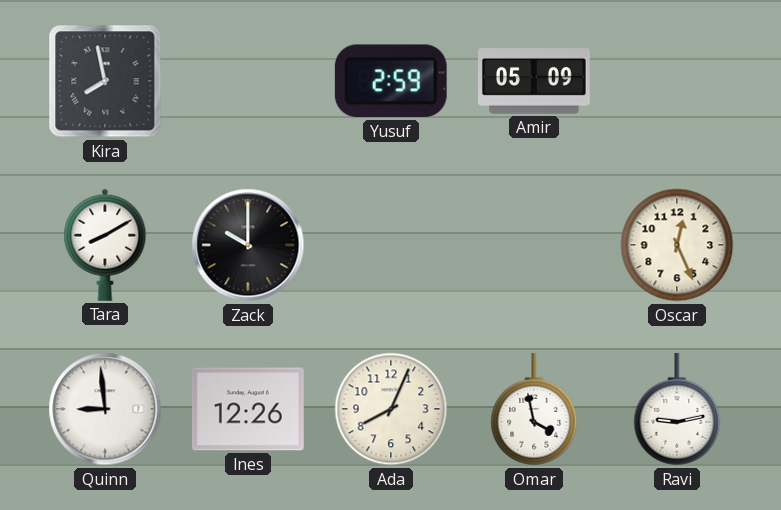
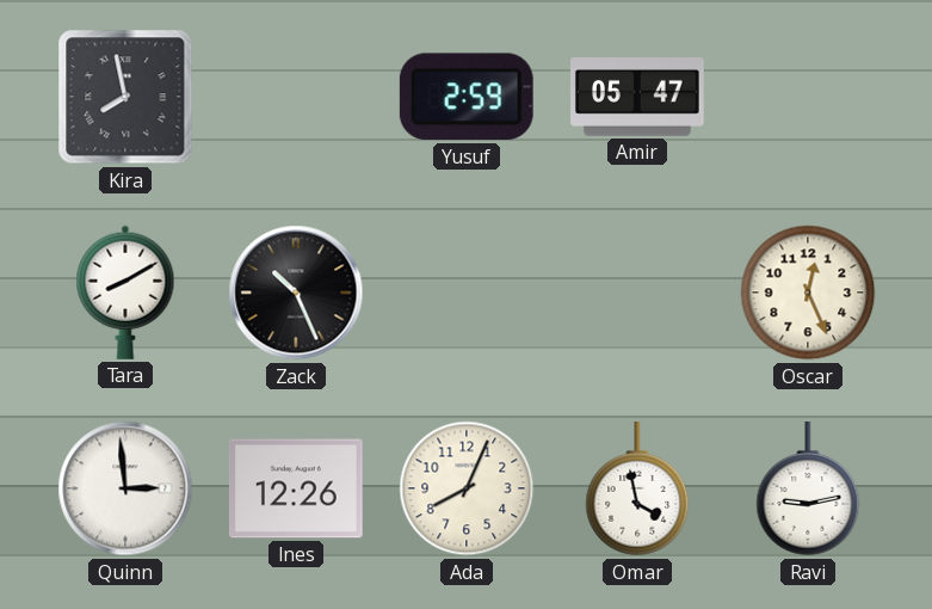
Amir: 05:09 -> 05:47 (638, 98)
Zack: 10:00 -> 10:26 (296, 293)
Quinn: 8:59 -> 2:59 (125, 488)
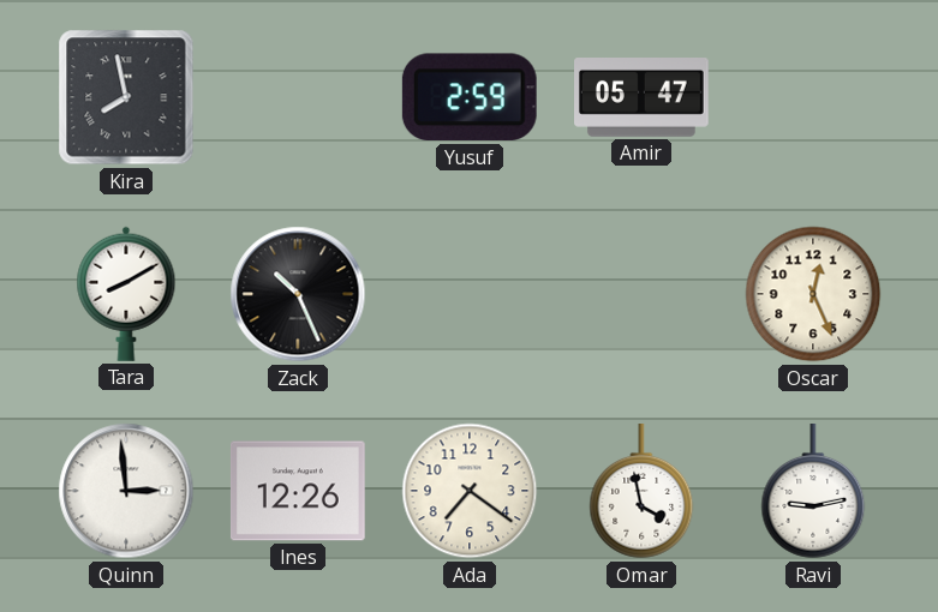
Ada: 8:04 -> 7:21 (470, 491)
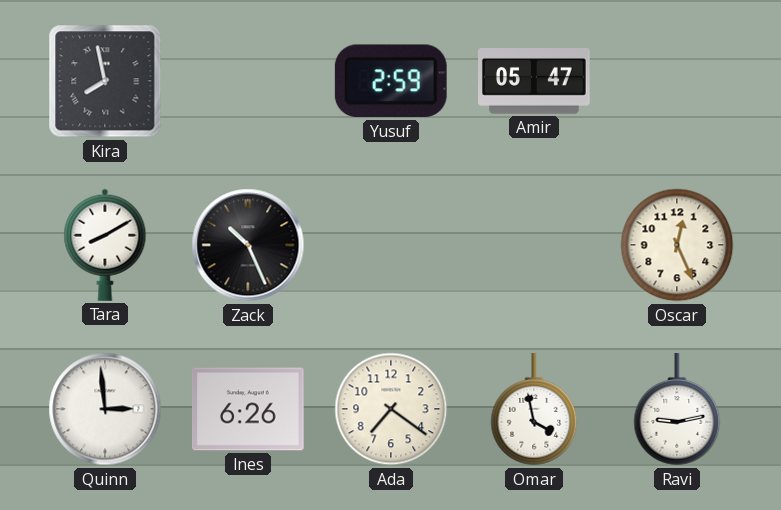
Ines: 12:26 -> 6:26 (248, 409)
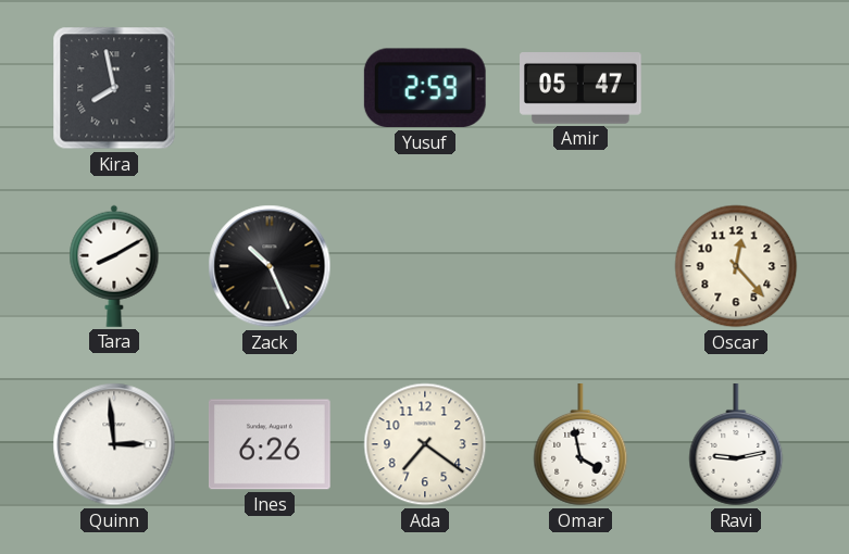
Oscar: 12:26 -> 12:23 (736, 266)
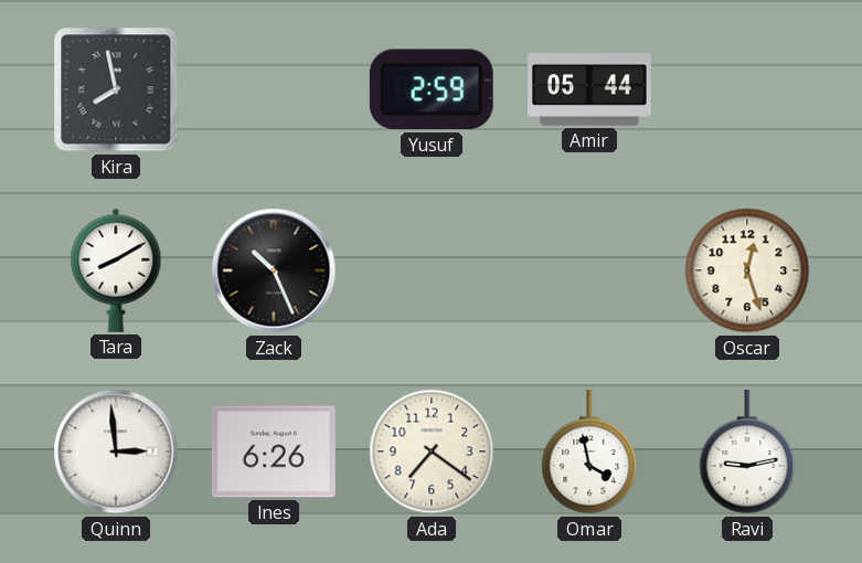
Amir: 05:47 -> 05:44 (590, 91)
Oscar: 12:23 -> 12:27 (747, 270)
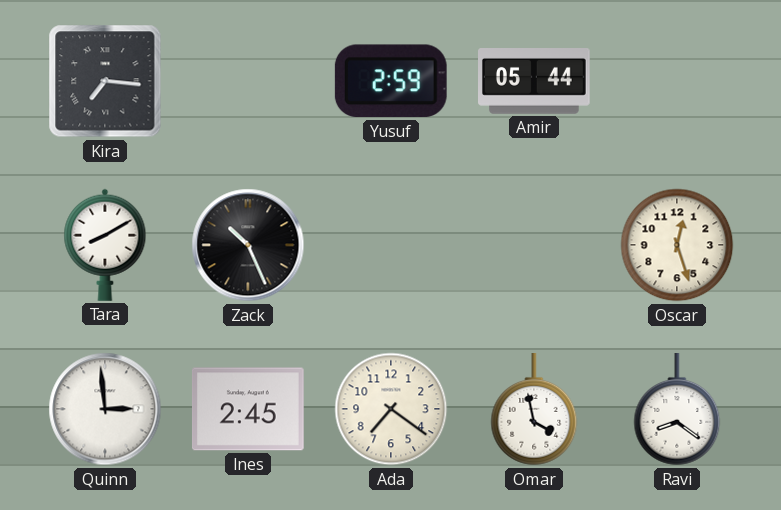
Kira: 7:58 -> 7:16 (105, 81)
Ines: 6:26 -> 2:45 (248, 409)
Ravi: 9:13 -> 8:21 (677, 410)
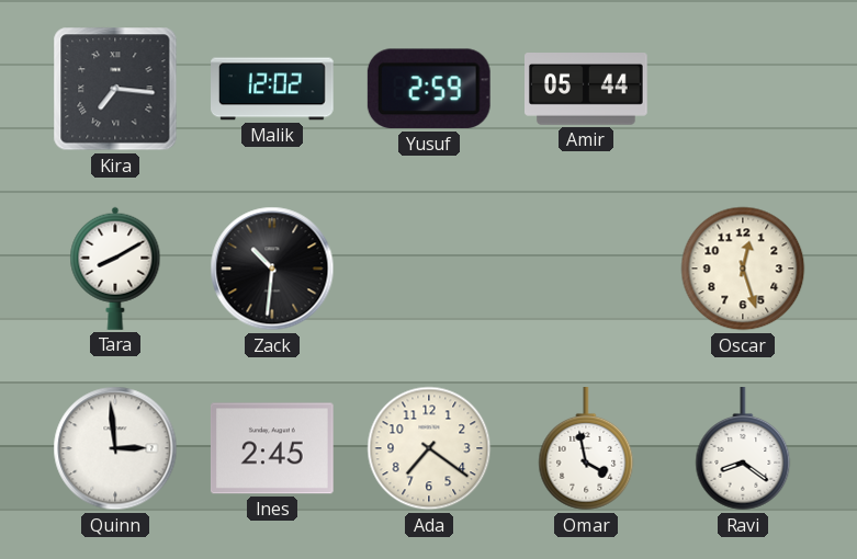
Malik: none -> 12:02 (273, 89)
Zack: 10:26 -> 10:31 (272, 269)
